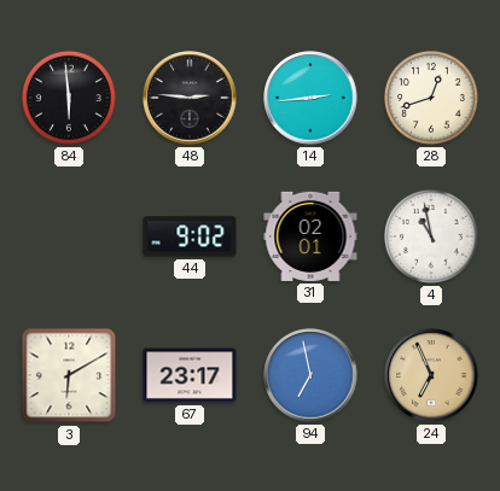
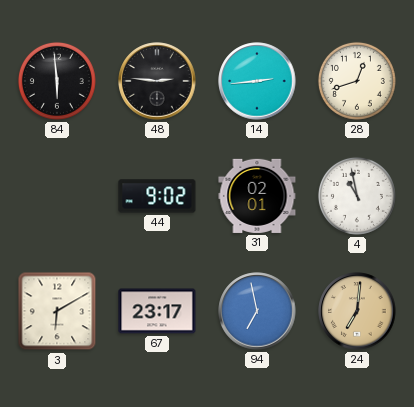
24: 6:56 -> 7:01 (357, 311)
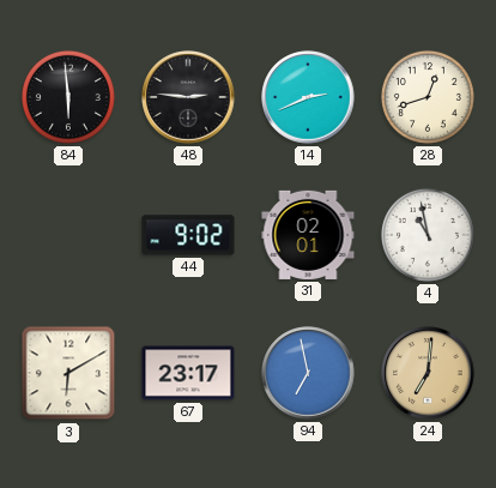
14: 2:44 -> 2:41 (308, 97)
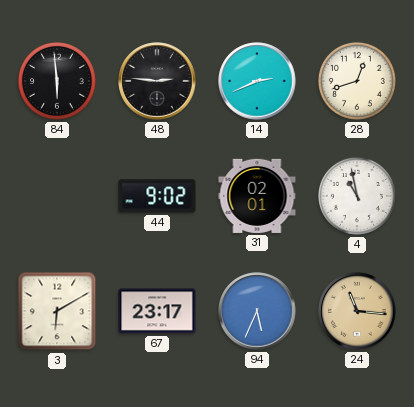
94: 6:58 -> 5:34 (257, 311)
24: 7:01 -> 11:16 (357, 311)
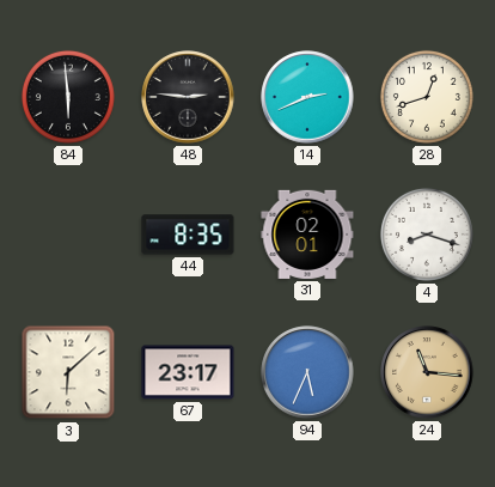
44: 9:02 -> 8:35 (188, 235)
4: 10:58 -> 8:18 (427, 235)
3: 6:10 -> 6:08 (68, 372)
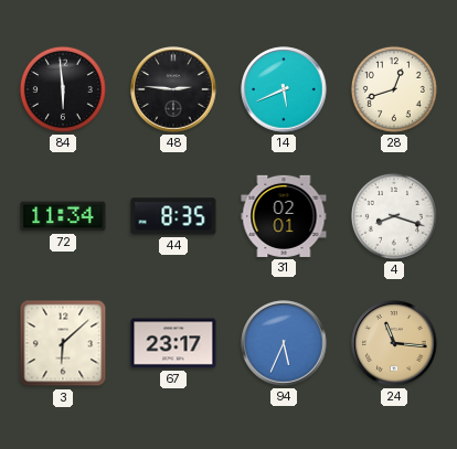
14: 2:41 -> 5:41 (284, 89)
72: none -> 11:34 (63, 216)
